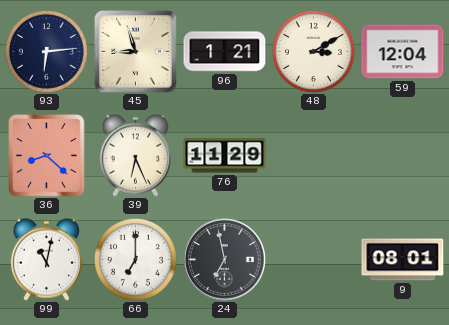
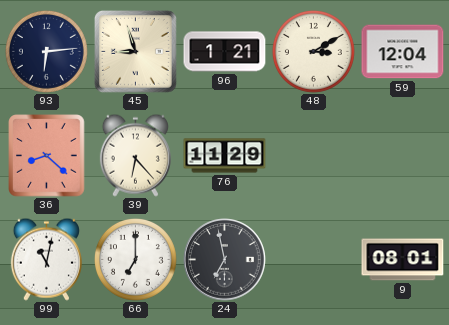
39: 6:26 -> 6:23 (135, 155)
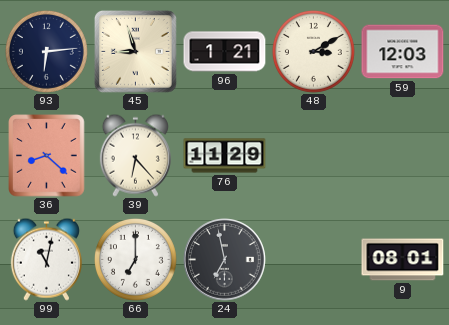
59: 12:04 -> 12:03 (403, 52)
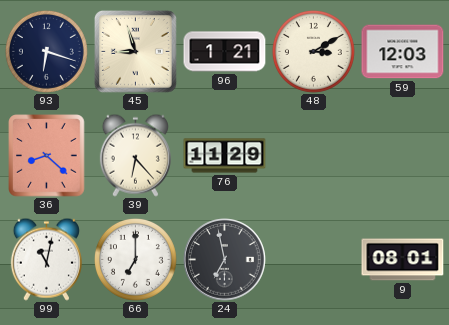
93: 6:14 -> 6:18 (46, 51)
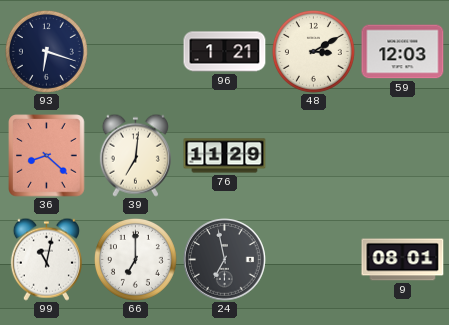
45: 8:57 -> none (135, 51)
39: 6:23 -> 7:01 (135, 155)
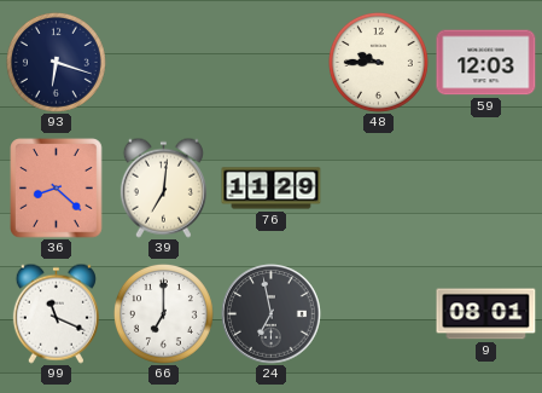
96: 1:21 -> none (225, 52)
48: 3:10 -> 9:45 (378, 62)
99: 11:02 -> 11:19 (56, 313)
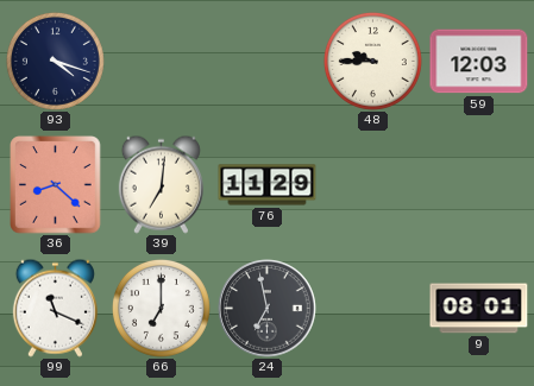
93: 6:18 -> 4:18 (55, 61)
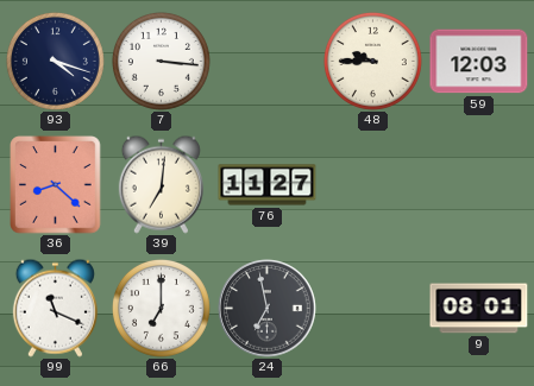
7: none -> 3:16 (161, 61)
76: 11:29 -> 11:27 (268, 185)
